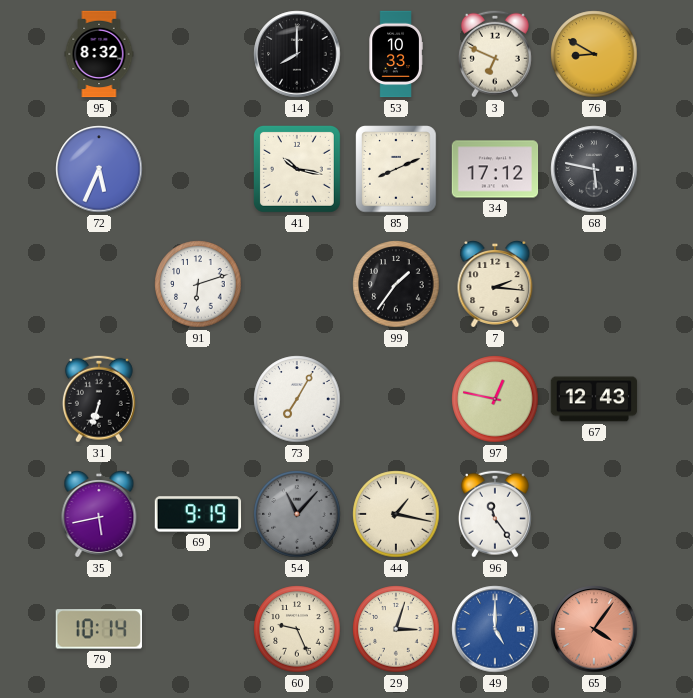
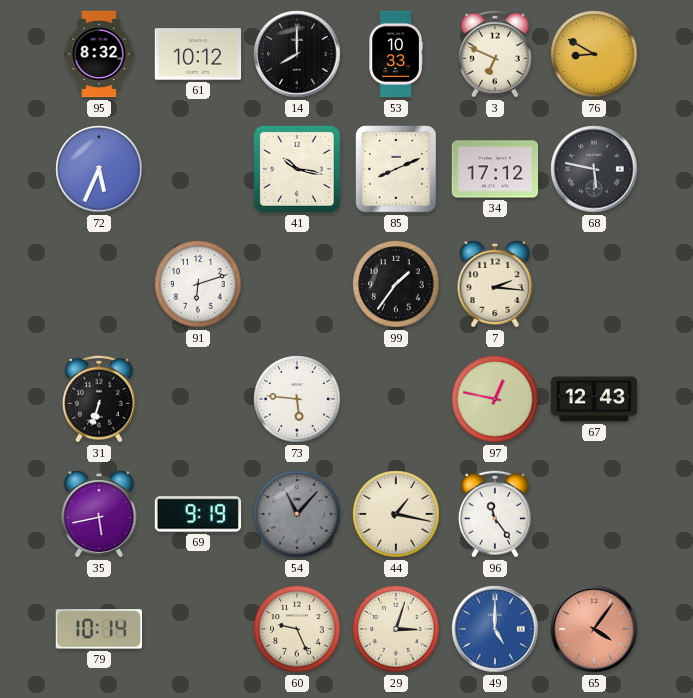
61: none -> 10:12 (198, 54)
73: 7:05 -> 5:46 (297, 399)
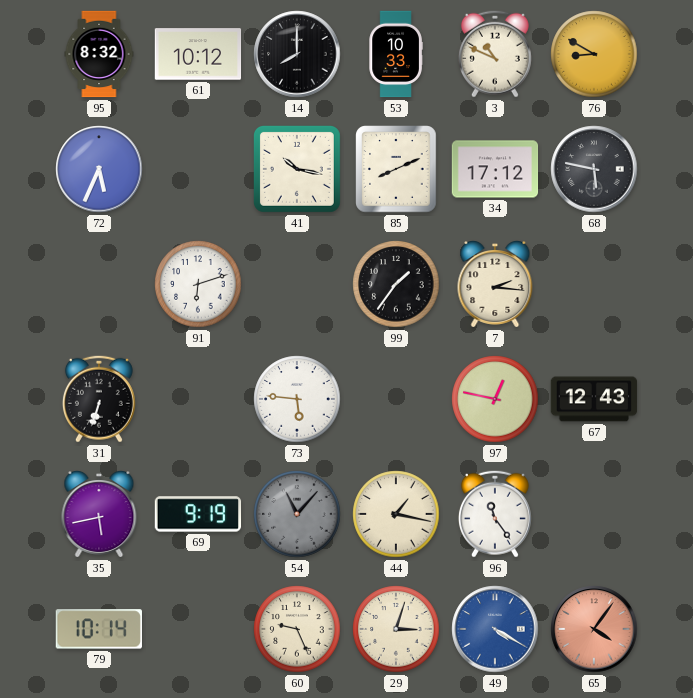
3: 6:49 -> 10:49 (495, 54)
49: 5:00 -> 4:20 (495, 629)
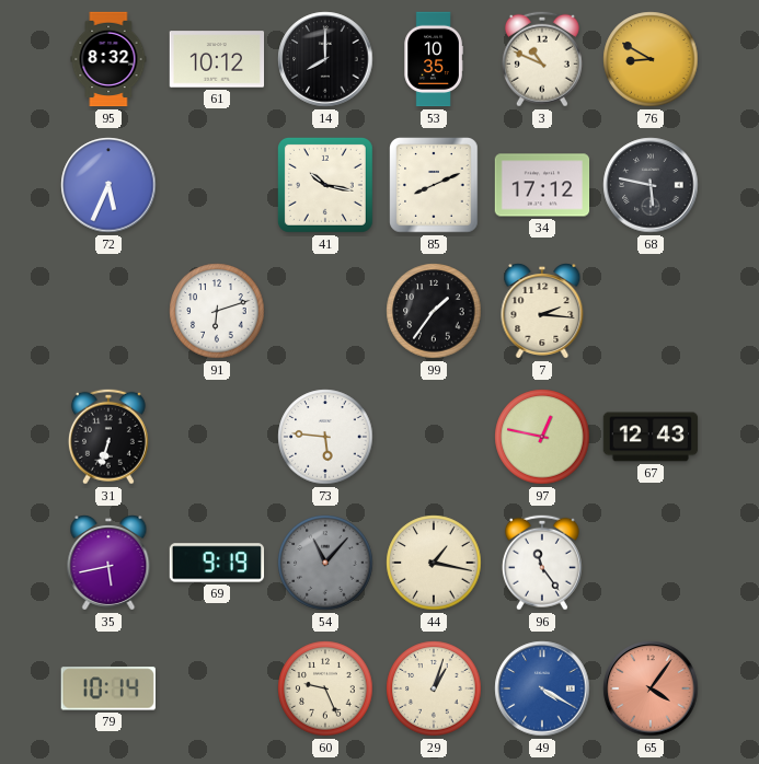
53: 10:33 -> 10:35 (434, 59)
29: 3:03 -> 1:03 (434, 688)
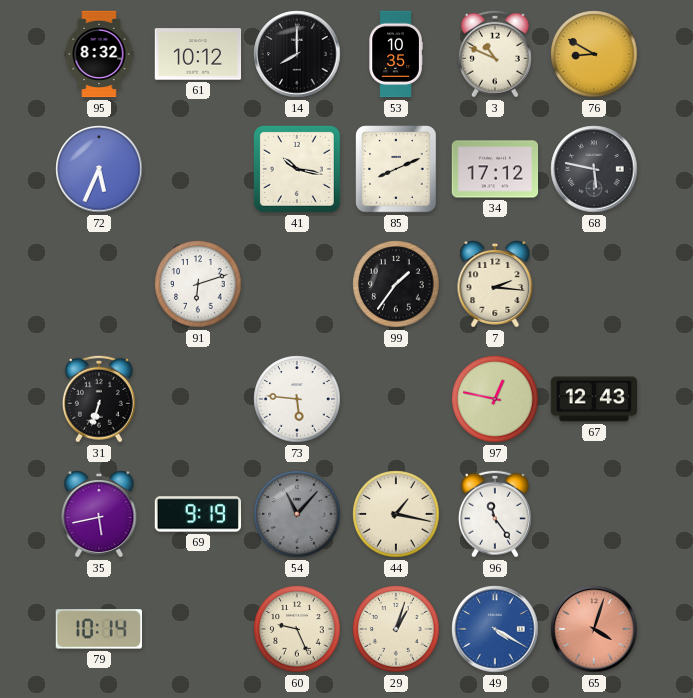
65: 4:06 -> 4:03 (594, 629)
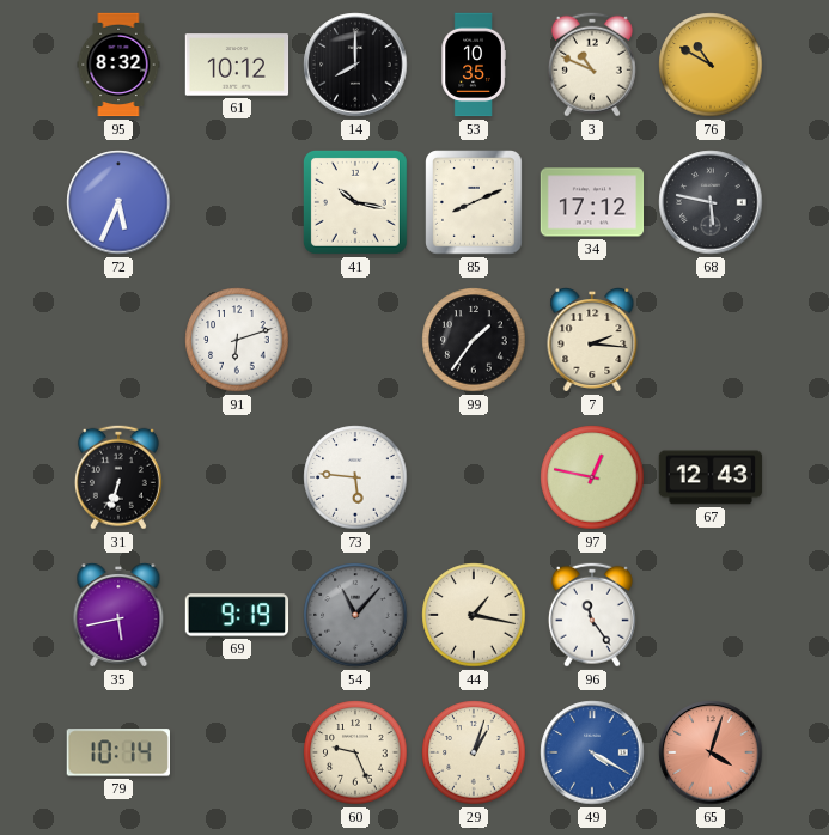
76: 8:50 -> 10:50 (711, 65)
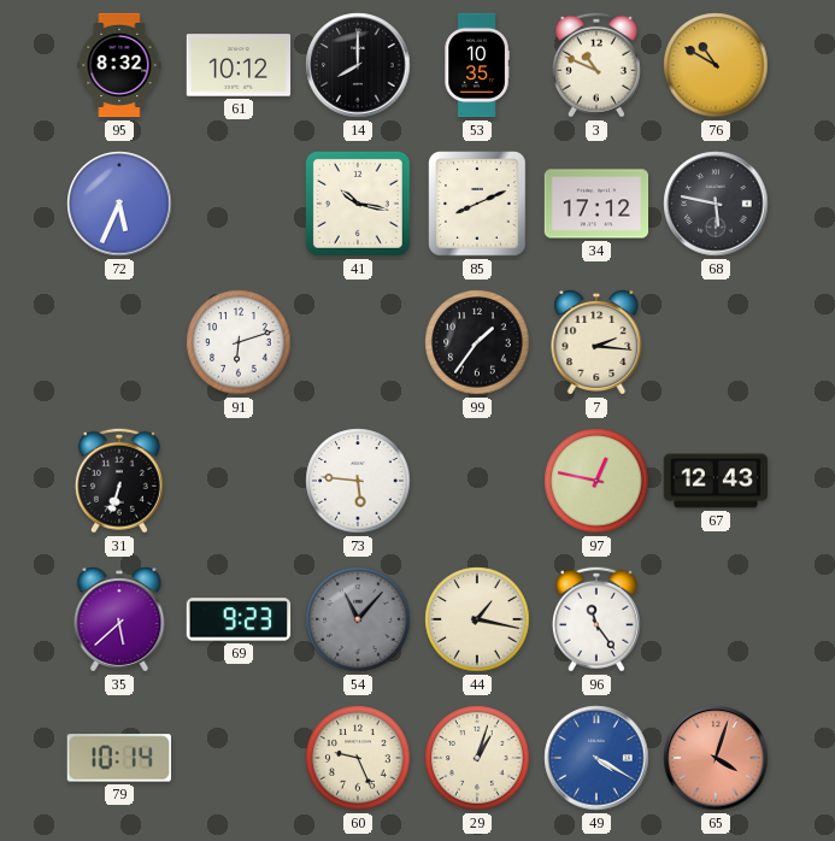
35: 5:43 -> 5:38 (119, 621)
69: 9:19 -> 9:23 (239, 619)
